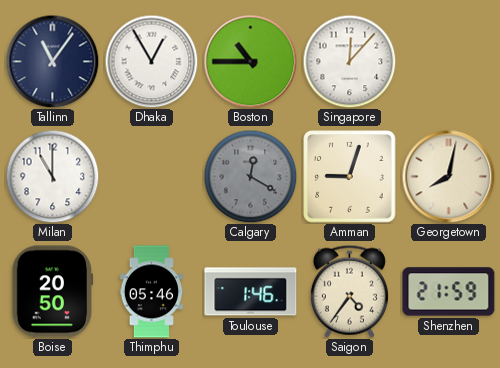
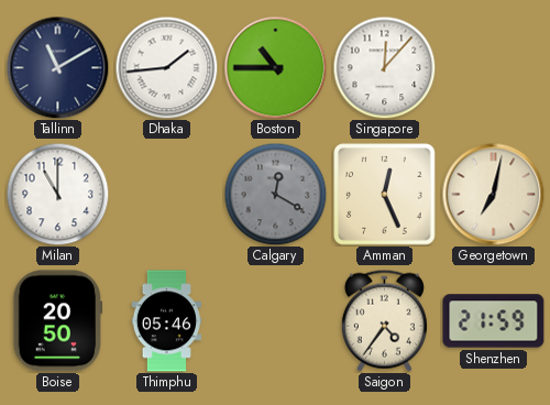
Tallinn: 11:06 -> 11:10 (57, 67)
Dhaka: 12:55 -> 1:44 (166, 67)
Amman: 9:03 -> 12:26 (385, 195)
Georgetown: 8:02 -> 7:02 (493, 194)
Toulouse: 1:46 -> none (251, 292)
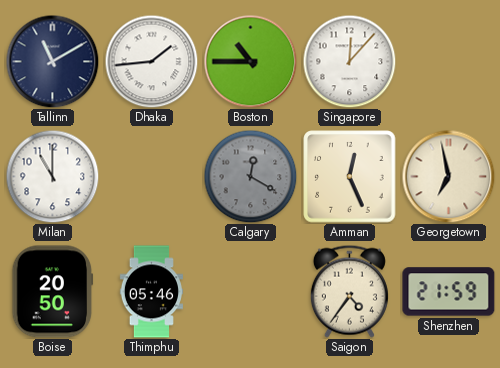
Georgetown: 7:02 -> 6:58 (448, 176)
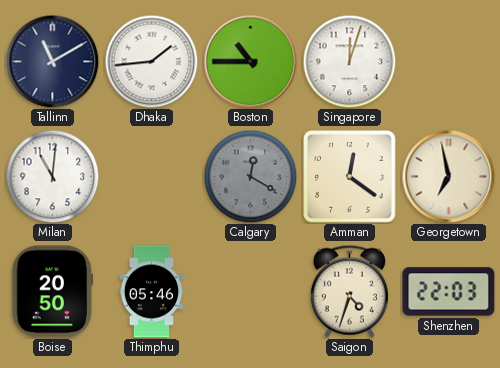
Singapore: 12:07 -> 12:03 (349, 61)
Milan: 11:00 -> 11:01 (52, 176)
Amman: 12:26 -> 12:21 (350, 177)
Saigon: 4:36 -> 4:33 (349, 291)
Shenzhen: 21:59 -> 22:03 (449, 292)
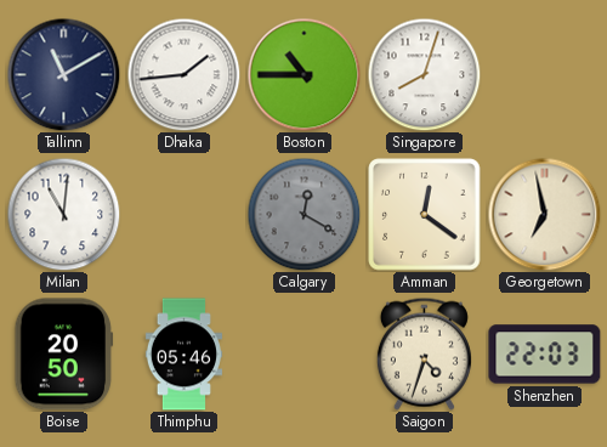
Singapore: 12:03 -> 8:03 (424, 74)
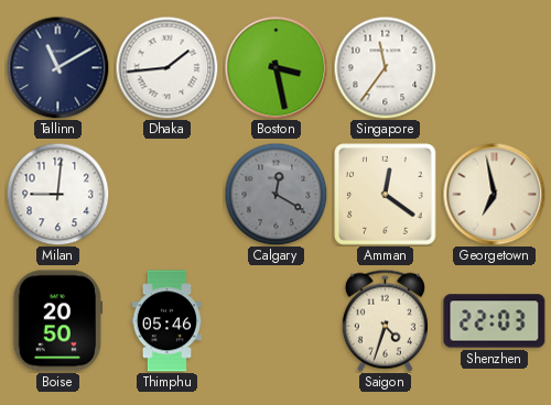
Boston: 10:45 -> 3:28 (275, 67)
Singapore: 8:03 -> 11:36 (385, 67)
Milan: 11:01 -> 9:01 (57, 194)
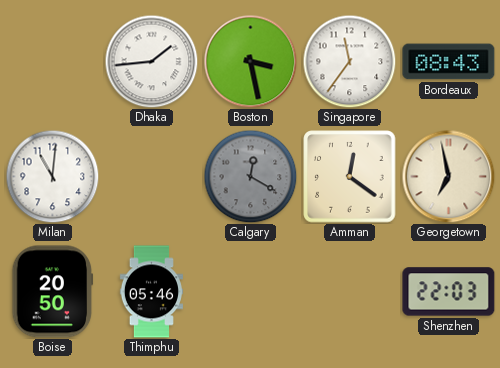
Tallinn: 11:10 -> none (57, 67)
Bordeaux: none -> 08:43 (449, 62)
Milan: 9:01 -> 11:01 (52, 176)
Saigon: 4:33 -> none (385, 320)
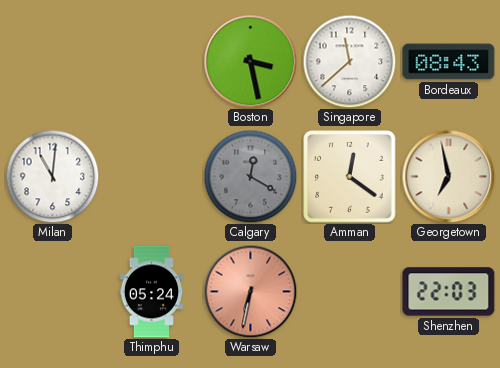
Dhaka: 1:44 -> none (151, 61)
Singapore: 11:36 -> 11:38 (349, 61)
Boise: 20:50 -> none (53, 292)
Thimphu: 05:46 -> 05:24 (151, 292)
Warsaw: none -> 6:32 (250, 291)
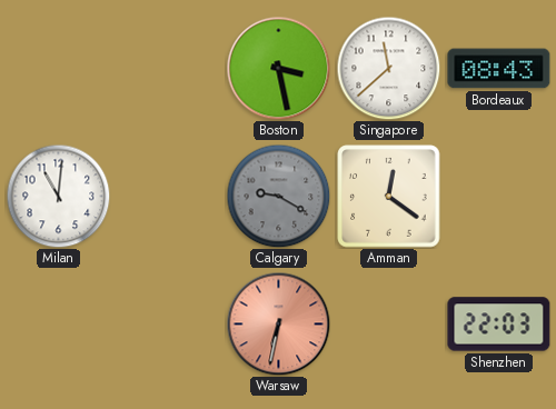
Calgary: 12:20 -> 9:20 (278, 196)
Georgetown: 6:58 -> none (448, 176)
Thimphu: 05:24 -> none (151, 292)
